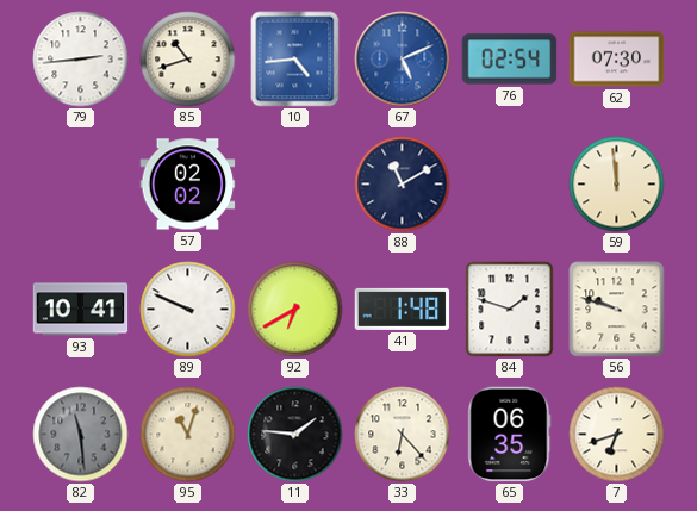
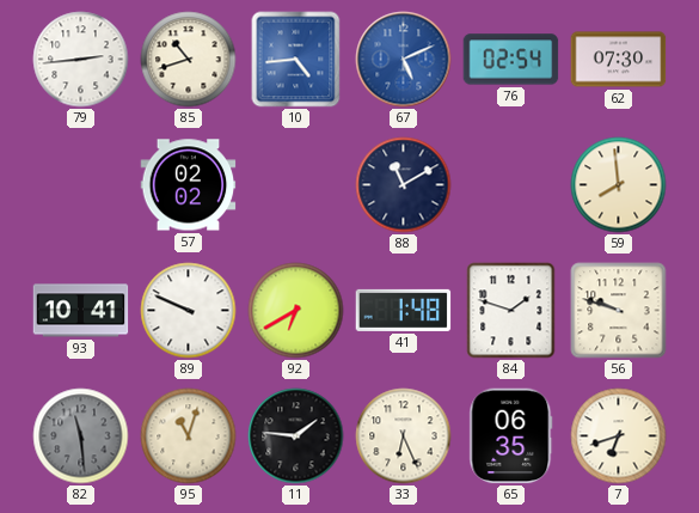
59: 11:59 -> 7:59 (619, 185)
33: 6:23 -> 6:26 (404, 436)
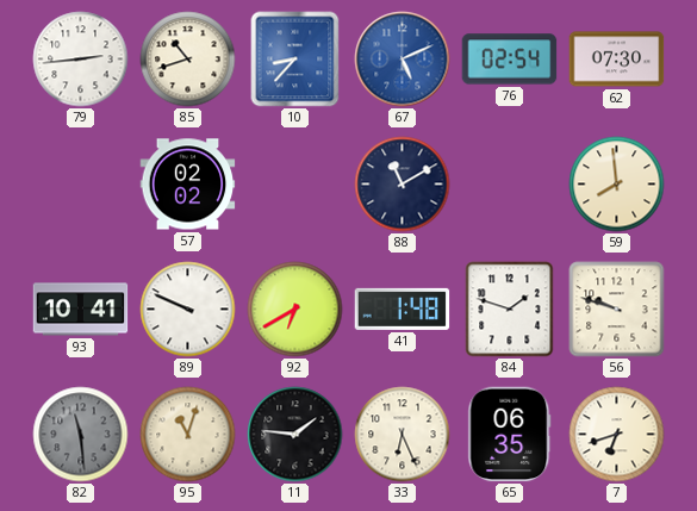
10: 4:44 -> 8:37 (295, 60)
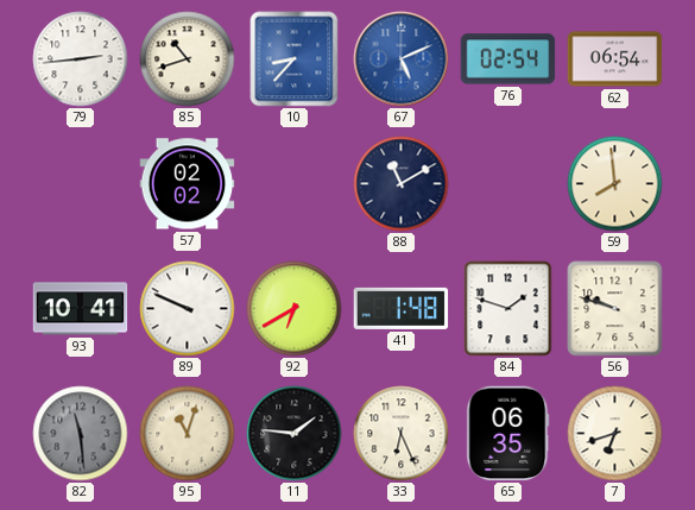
62: 07:30 -> 06:54 (615, 59)
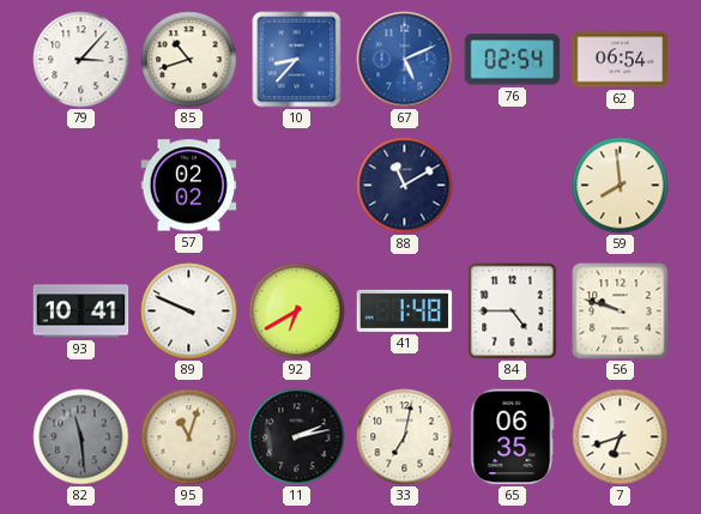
79: 2:44 -> 3:07 (81, 60)
84: 1:48 -> 4:45 (513, 312)
11: 1:46 -> 2:13 (297, 437)
33: 6:26 -> 7:02 (405, 437)
